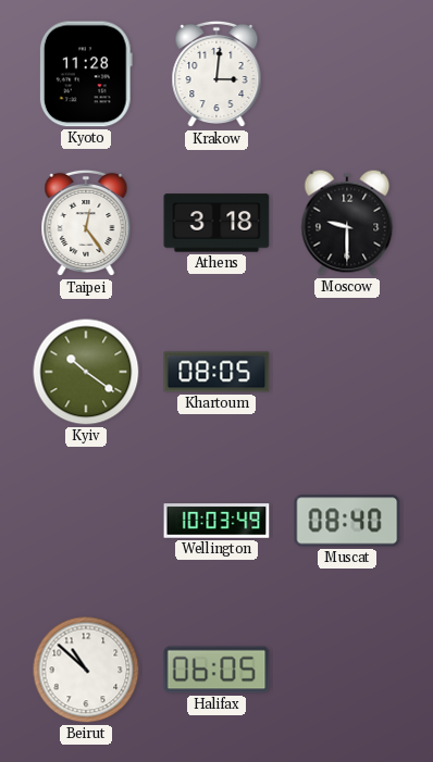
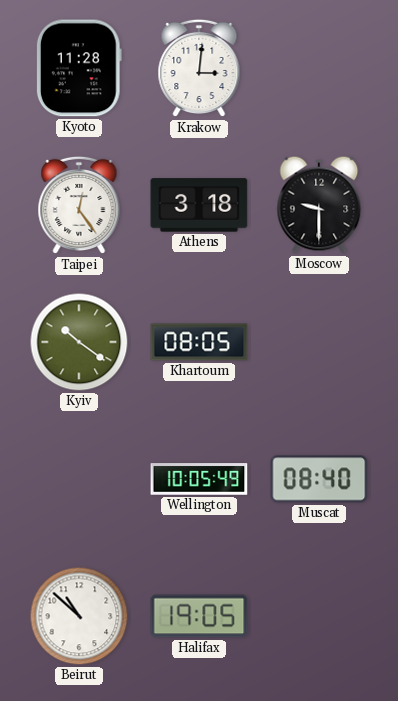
Wellington: 10:03 -> 10:05 (199, 479)
Halifax: 06:05 -> 19:05 (199, 616)
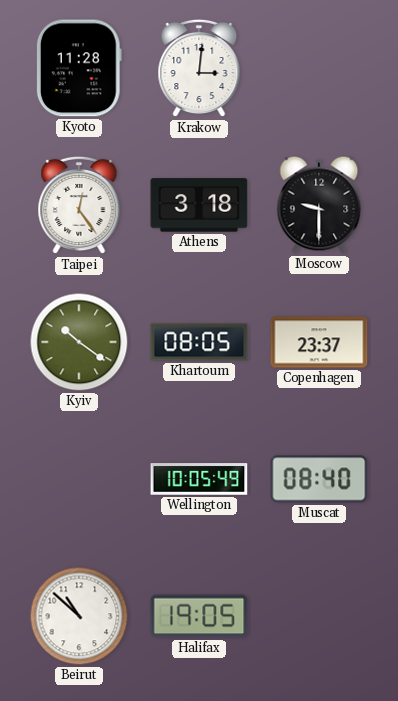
Copenhagen: none -> 23:37 (319, 342)
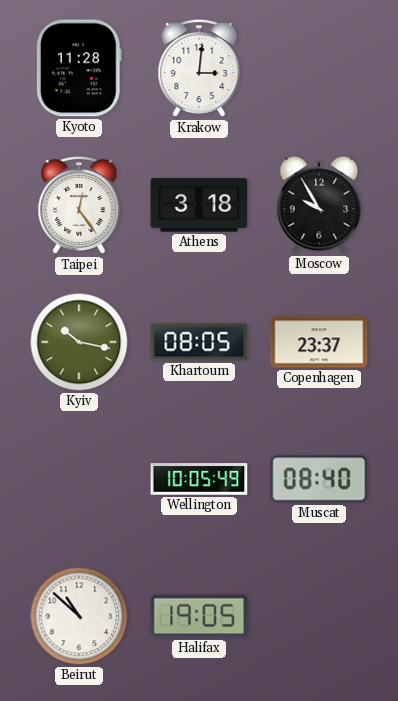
Moscow: 9:30 -> 9:55 (319, 205)
Kyiv: 10:21 -> 10:17 (79, 342)
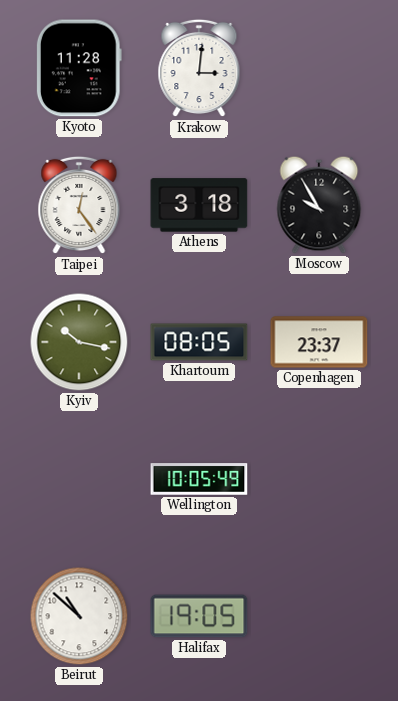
Muscat: 08:40 -> none (319, 479)
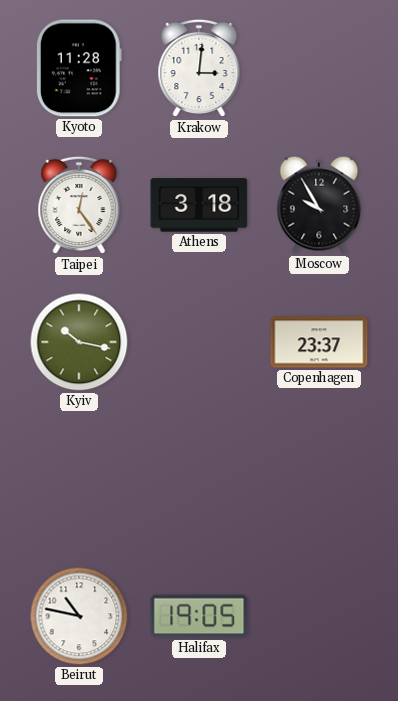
Khartoum: 08:05 -> none (199, 342)
Wellington: 10:05 -> none (199, 479)
Beirut: 10:52 -> 10:47 (79, 616)
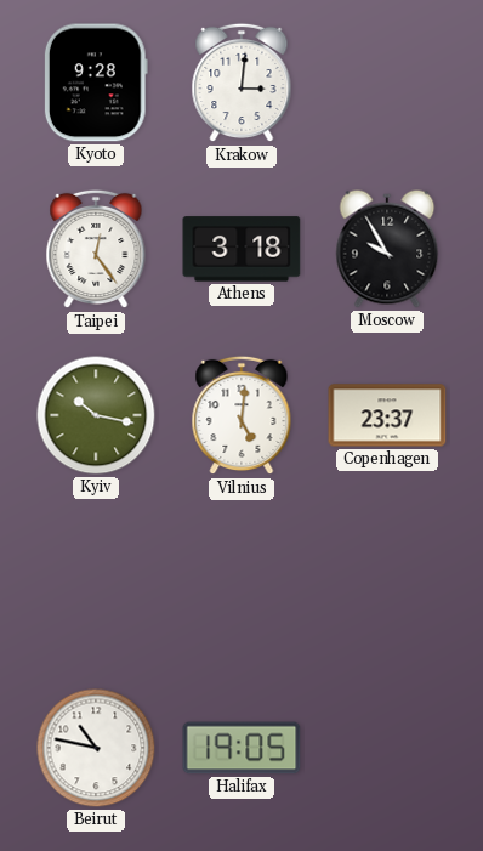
Kyoto: 11:28 -> 9:28 (96, 83)
Vilnius: none -> 5:01 (241, 415)
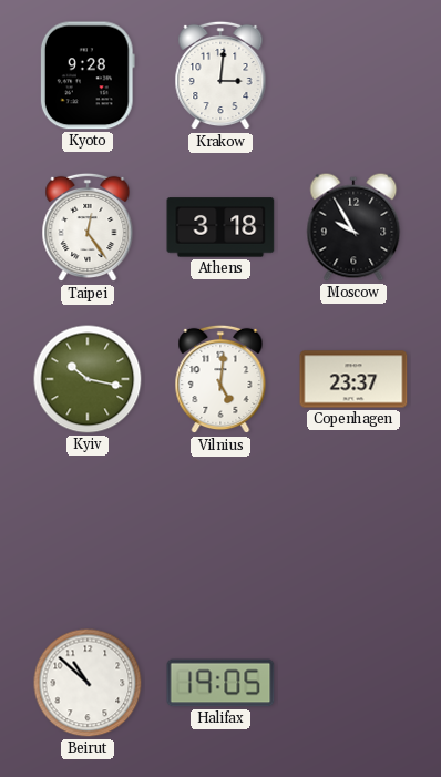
Beirut: 10:47 -> 10:52 (88, 683)
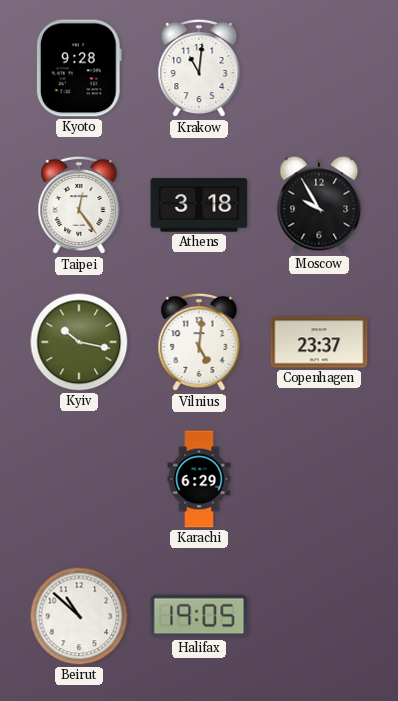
Krakow: 3:01 -> 11:01 (199, 68)
Karachi: none -> 6:29 (199, 479)
